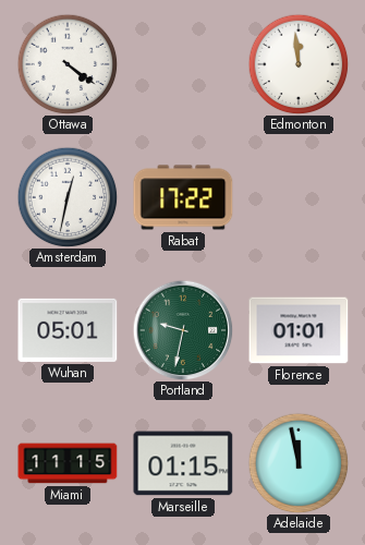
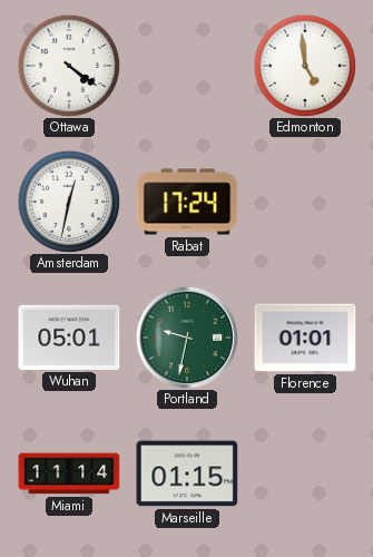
Edmonton: 11:59 -> 4:59 (305, 66)
Rabat: 17:22 -> 17:24 (187, 202)
Miami: 11:15 -> 11:14 (69, 473)
Adelaide: 11:58 -> none (299, 463)
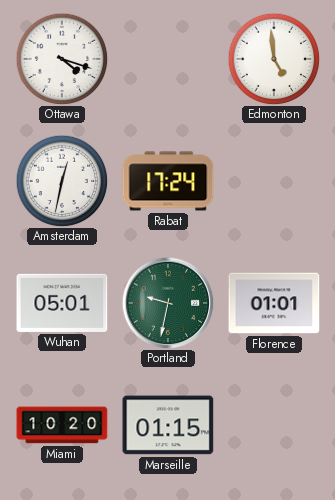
Ottawa: 4:21 -> 4:18 (62, 59)
Miami: 11:14 -> 10:20 (62, 425)
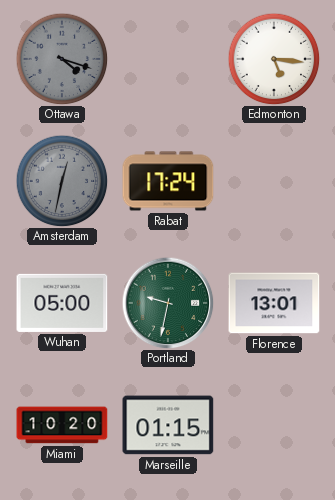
Ottawa dial: white -> grey (62, 59)
Edmonton: 4:59 -> 5:16 (274, 59)
Amsterdam dial: white -> grey (62, 181)
Wuhan: 05:01 -> 05:00 (62, 303)
Florence: 01:01 -> 13:01 (274, 303)
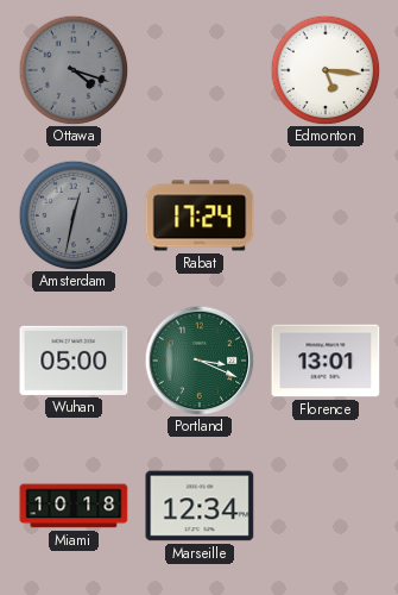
Portland: 9:32 -> 3:19 (200, 361)
Miami: 10:20 -> 10:18 (74, 506)
Marseille: 01:15 -> 12:34 (200, 506)
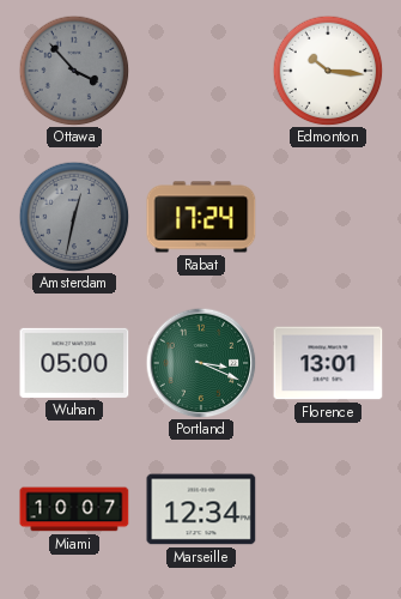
Ottawa: 4:18 -> 3:53 (74, 71)
Edmonton: 5:16 -> 10:16 (328, 71)
Miami: 10:18 -> 10:07 (74, 509)
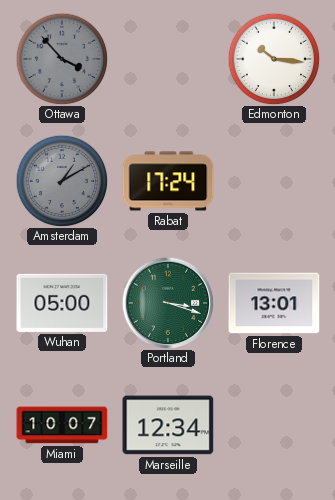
Amsterdam: 12:32 -> 1:10 (62, 181)
Portland: 3:19 -> 3:18 (168, 303)
